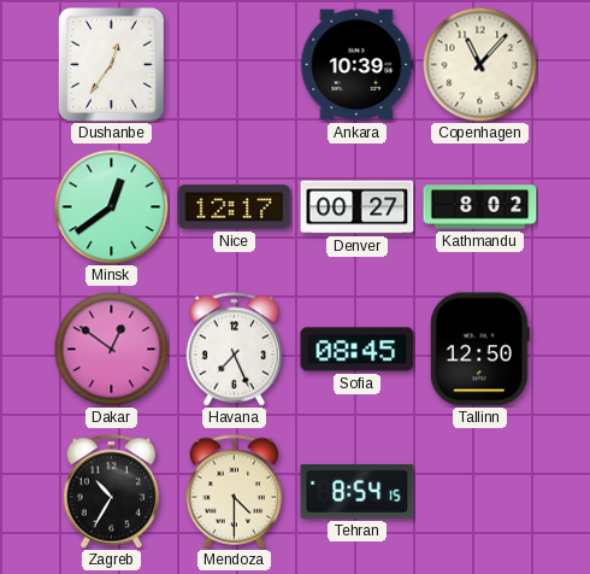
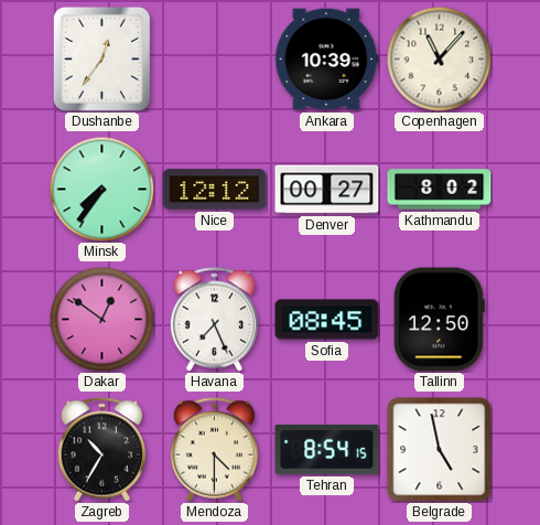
Minsk: 12:39 -> 7:36 (101, 189)
Nice: 12:17 -> 12:12 (215, 190)
Belgrade: none -> 4:58 (440, 450)
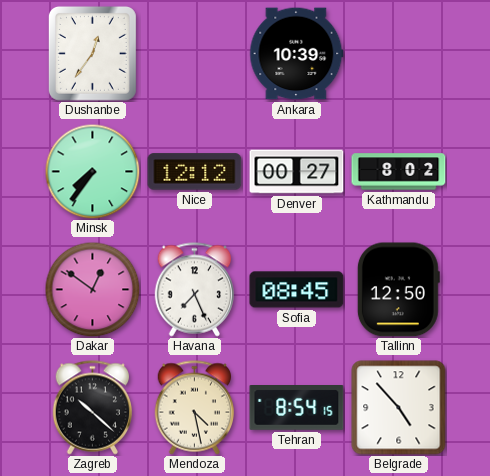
Copenhagen: 11:07 -> none (439, 58)
Zagreb: 10:35 -> 10:22 (93, 408)
Mendoza: 4:30 -> 4:28 (195, 408)
Belgrade: 4:58 -> 4:53 (399, 408)
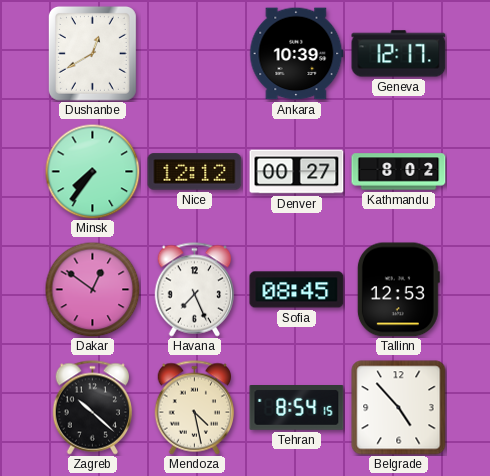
Dushanbe: 12:36 -> 12:40 (92, 53)
Geneva: none -> 12:17 (399, 54)
Tallinn: 12:50 -> 12:53 (398, 290)
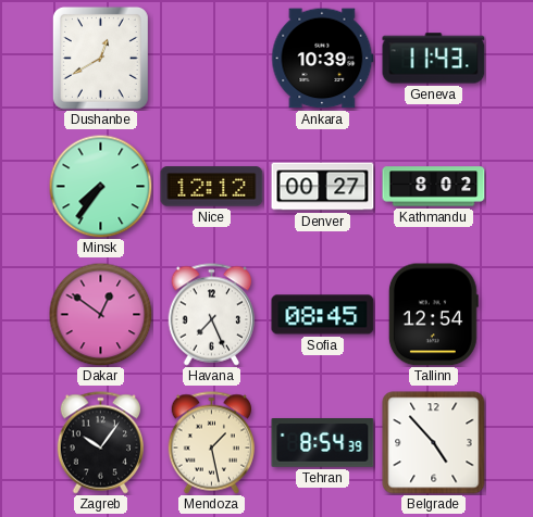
Geneva: 12:17 -> 11:43 (434, 59)
Tallinn: 12:53 -> 12:54 (433, 315)
Zagreb: 10:22 -> 10:06 (101, 443)
Mendoza: 4:28 -> 1:28 (212, 443)
Tehran: 8:54:15 -> 8:54:39 (323, 443)
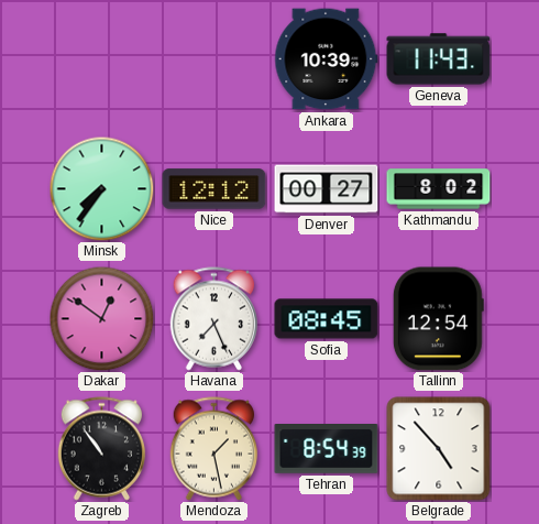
Dushanbe: 12:40 -> none (100, 58)
Zagreb: 10:06 -> 10:54 (102, 449)
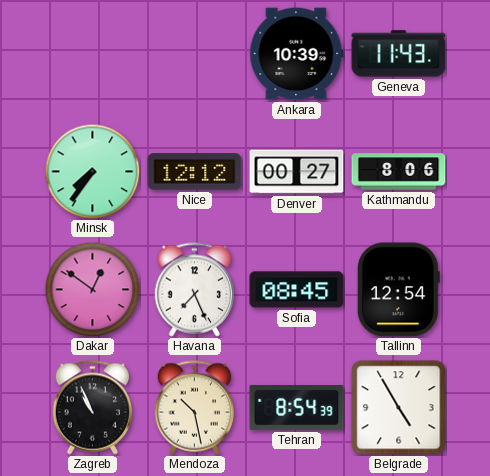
Kathmandu: 8:02 -> 8:06 (399, 172)
Zagreb: 10:54 -> 10:56 (93, 408)
Mendoza: 1:28 -> 10:28 (195, 408)
Belgrade: 4:53 -> 4:55 (399, 408)
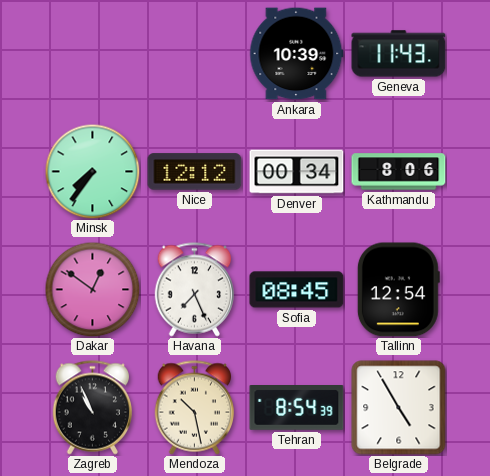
Denver: 00:27 -> 00:34 (297, 172)
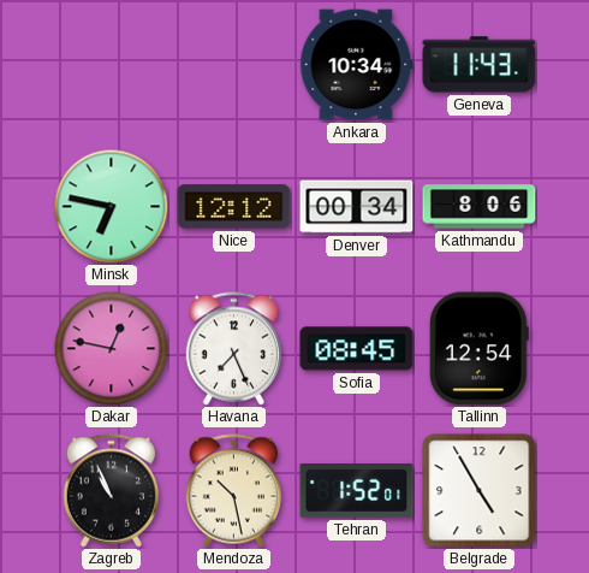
Ankara: 10:39 -> 10:34 (357, 65)
Minsk: 7:36 -> 6:47 (111, 206)
Dakar: 12:51 -> 12:47 (111, 348)
Tehran: 8:54 -> 1:52 (357, 491)
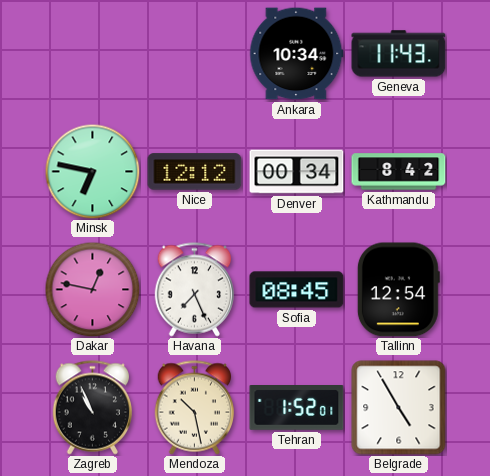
Kathmandu: 8:06 -> 8:42 (399, 172)
